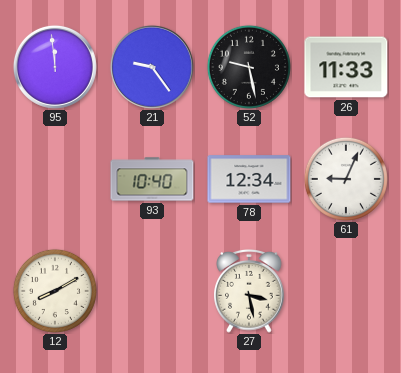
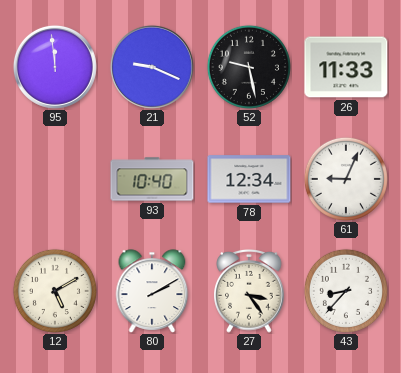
21: 9:24 -> 9:19 (152, 67)
12: 8:10 -> 5:10 (55, 291)
80: none -> 2:10 (152, 291)
27: 3:28 -> 3:24 (249, 292)
43: none -> 8:37 (346, 291)
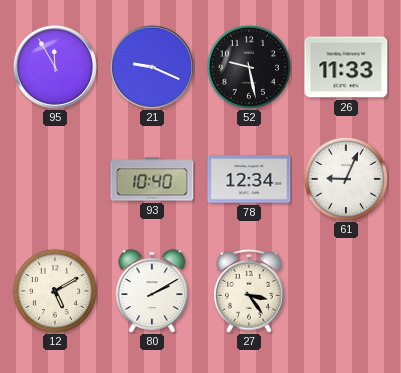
95: 11:59 -> 11:55 (55, 67)
43: 8:37 -> none (346, 291)
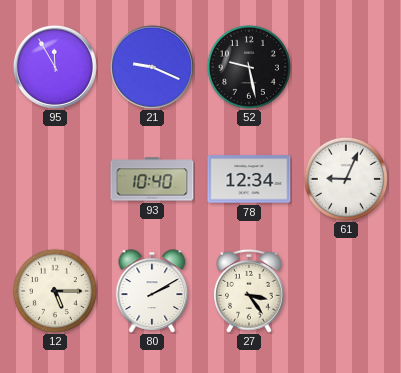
26: 11:33 -> none (346, 67)
12: 5:10 -> 5:15 (55, 291)
